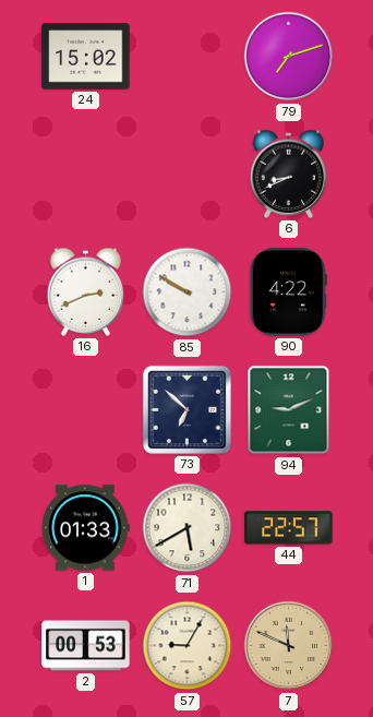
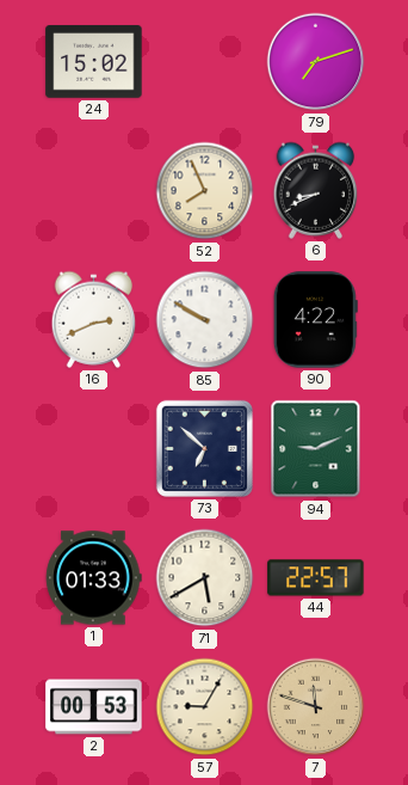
52: none -> 7:56 (205, 191)
7: 11:49 -> 11:48 (316, 707)
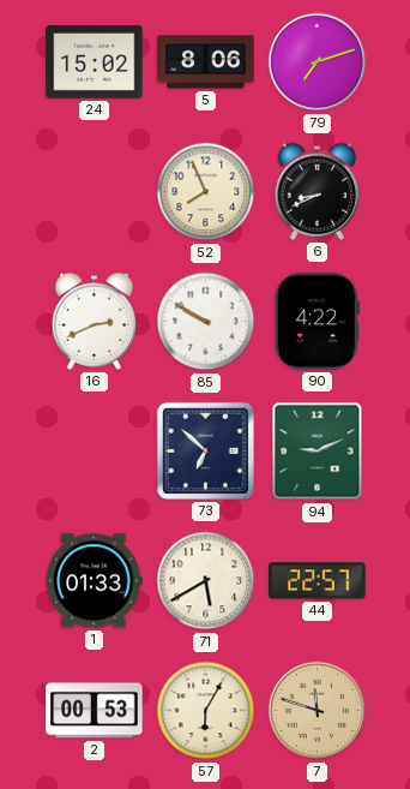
5: none -> 8:06 (206, 62)
57: 9:05 -> 6:05 (206, 711)
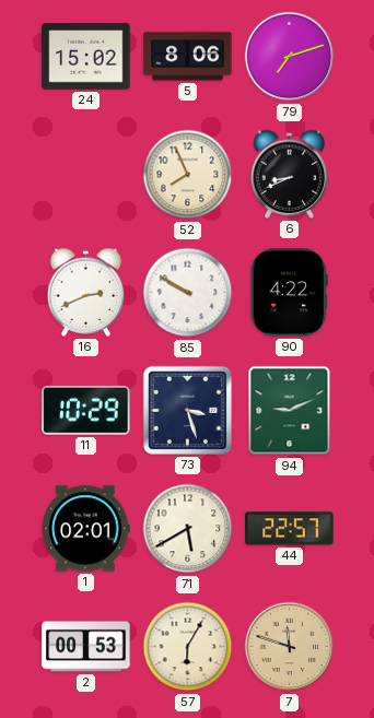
11: none -> 10:29 (86, 410)
73: 6:52 -> 3:27 (187, 410)
1: 01:33 -> 02:01 (86, 529)
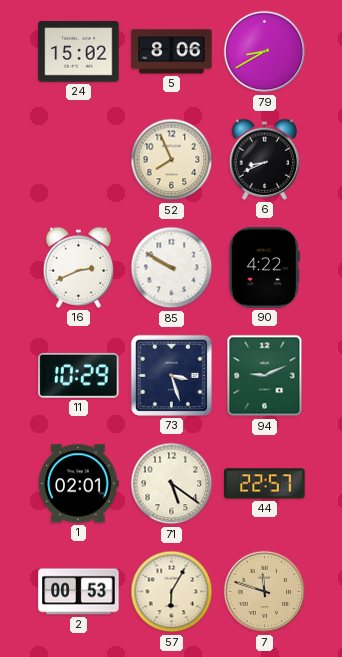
79: 7:12 -> 8:40 (265, 52)
71: 5:40 -> 5:21 (172, 484)
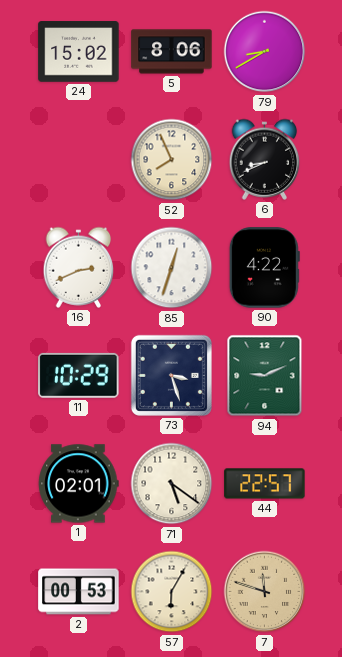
85: 9:50 -> 12:33 (172, 268)
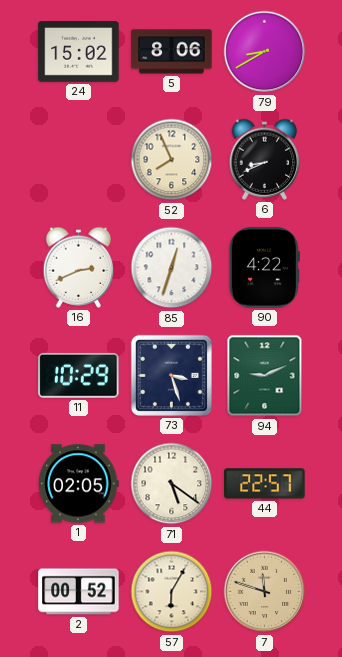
1: 02:01 -> 02:05 (79, 484)
2: 00:53 -> 00:52 (79, 592)
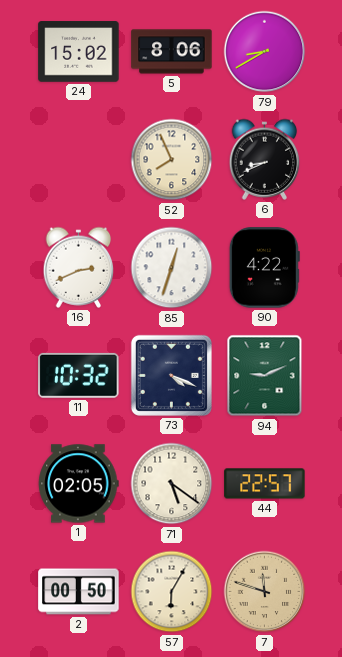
11: 10:29 -> 10:32 (79, 375)
73: 3:27 -> 4:19 (171, 375)
2: 00:52 -> 00:50 (79, 592)
